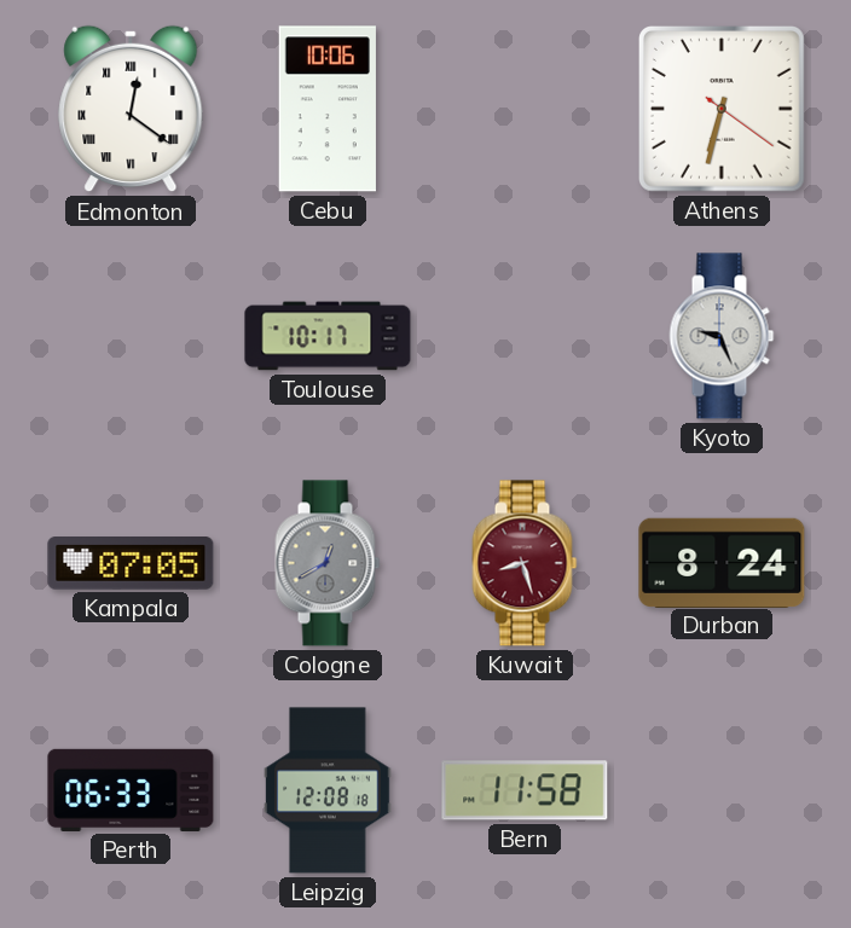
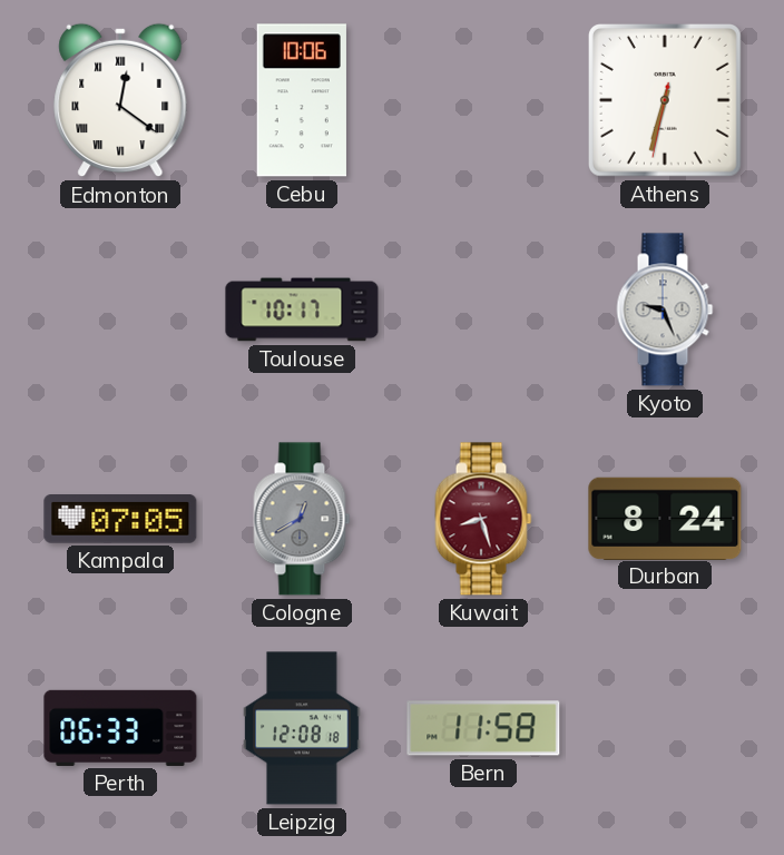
Athens: 6:32:21 -> 6:32:32 (665, 100)
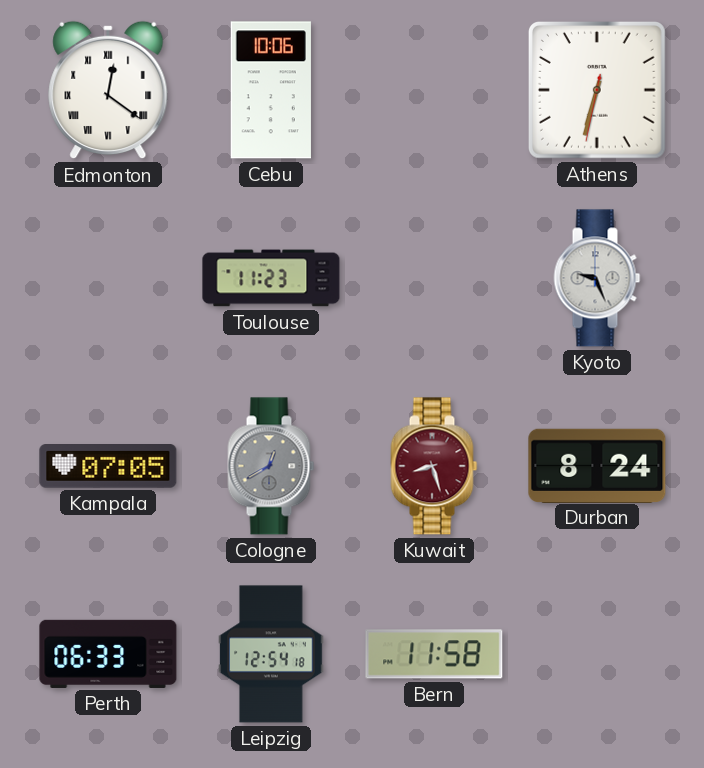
Toulouse: 10:17 -> 11:23 (271, 278)
Leipzig: 12:08 -> 12:54 (271, 654)
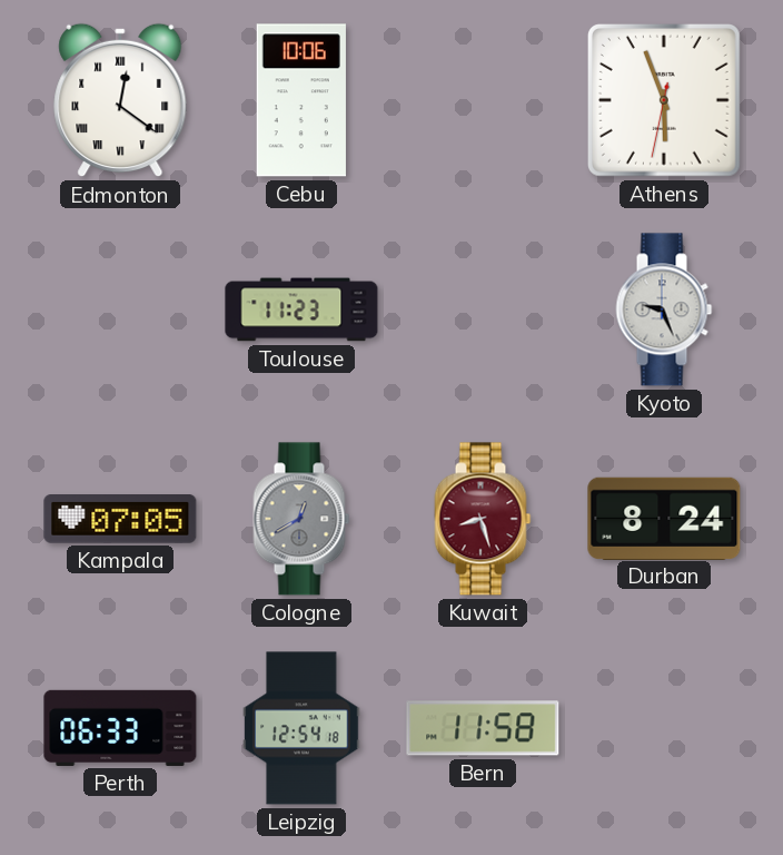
Athens: 6:32 -> 5:56 (664, 100)
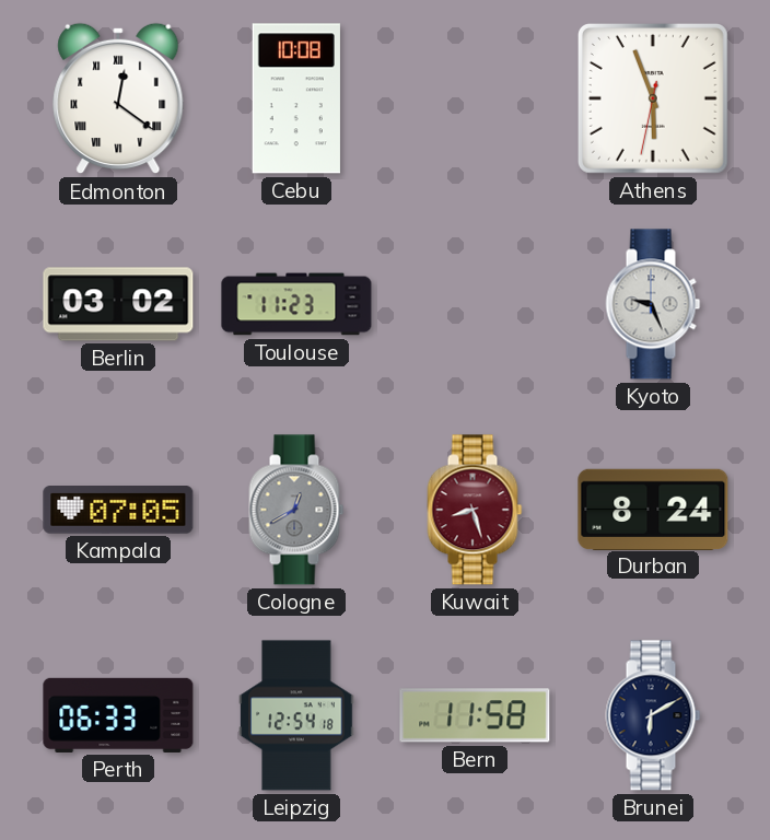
Cebu: 10:06 -> 10:08 (296, 98)
Berlin: none -> 03:02 (118, 304)
Brunei: none -> 6:10 (653, 715)
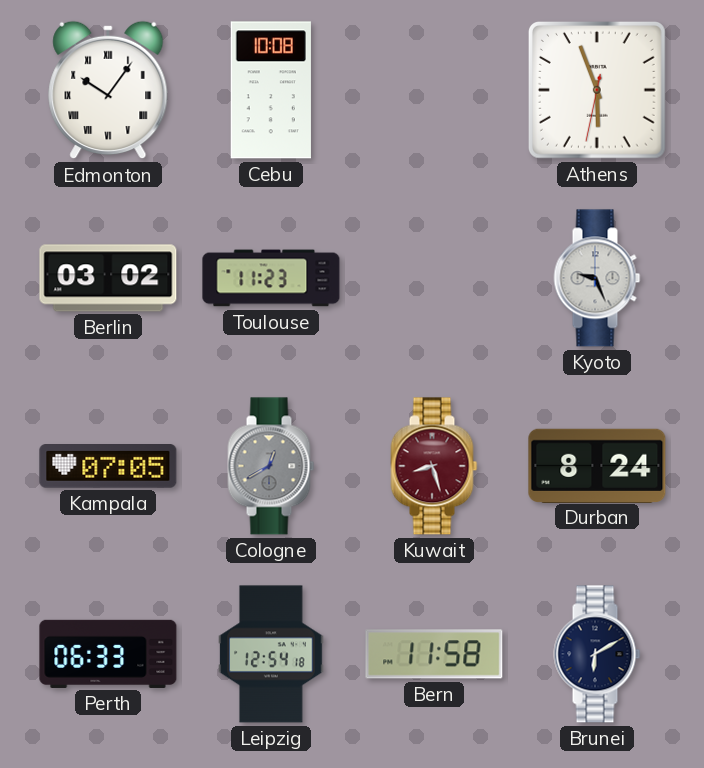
Edmonton: 12:21 -> 10:06 (108, 90)
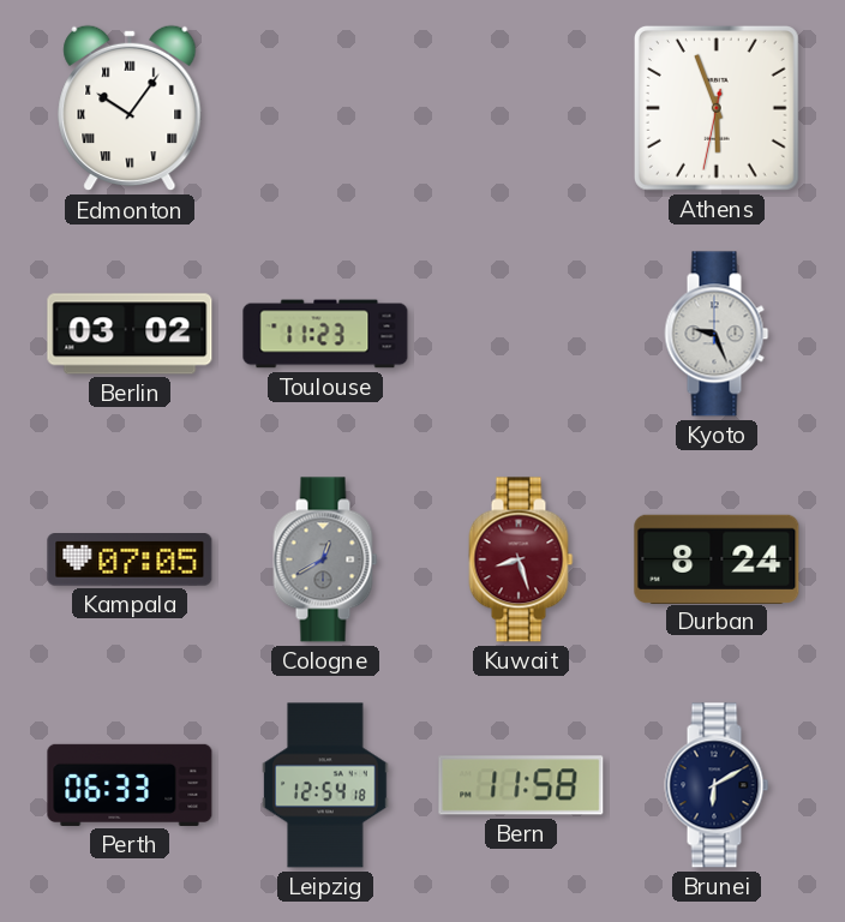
Cebu: 10:08 -> none (271, 90)
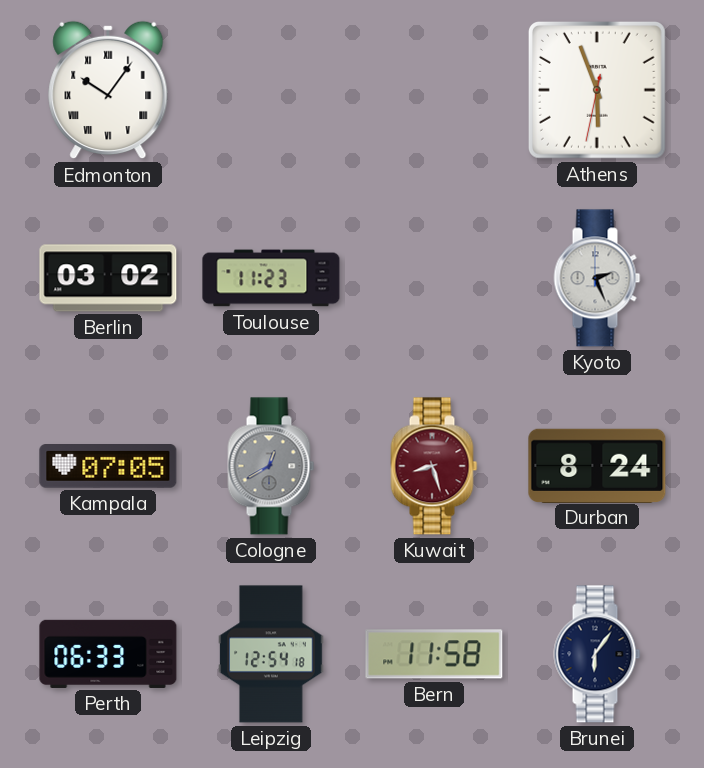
Kyoto: 9:26 -> 2:26 (597, 278)
Brunei: 6:10 -> 6:06 (597, 654)
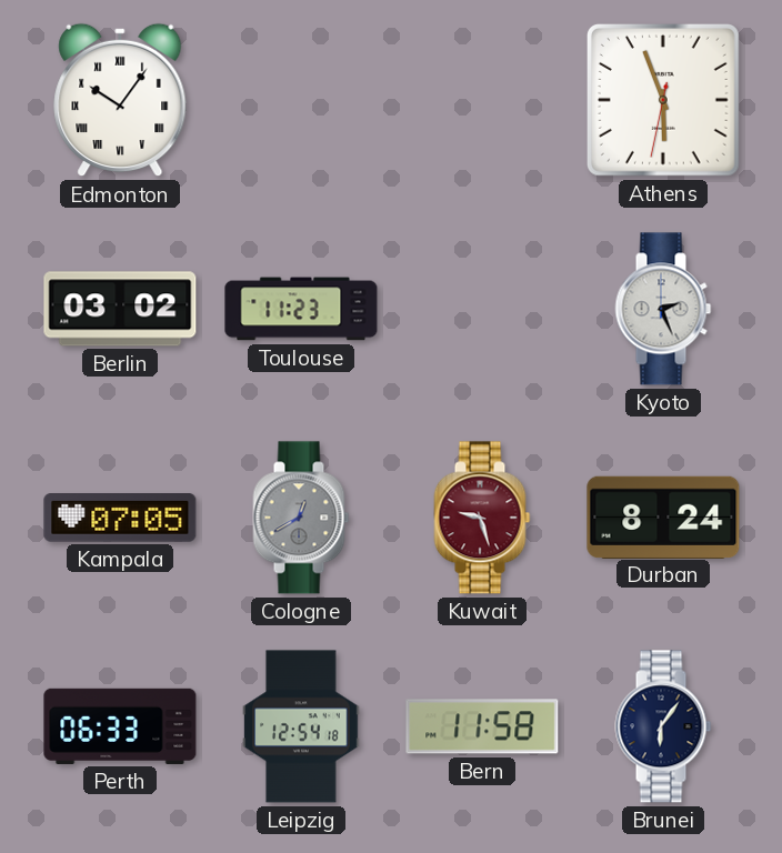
Kuwait: 8:27 -> 9:27 (482, 518)
